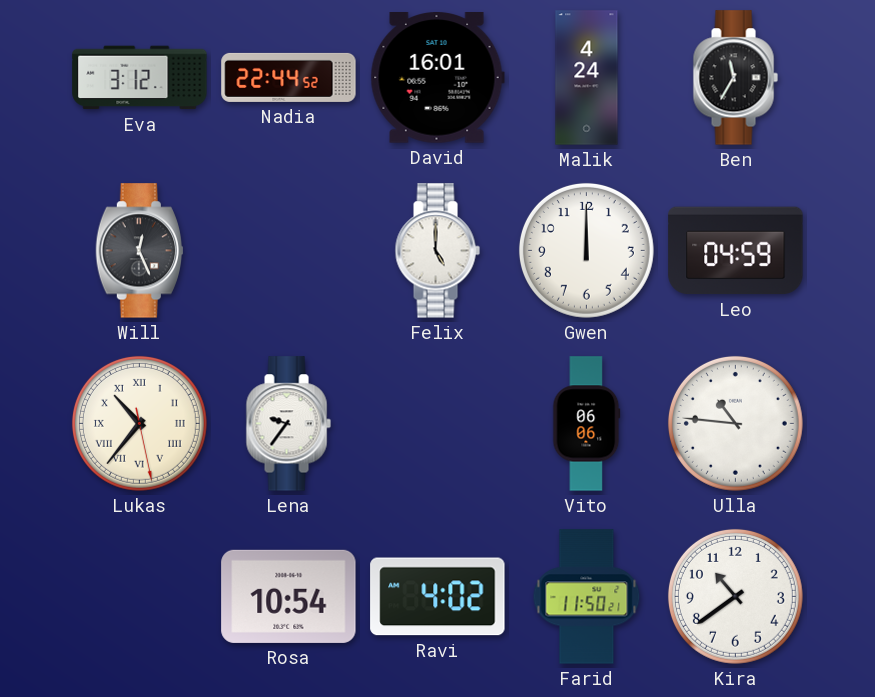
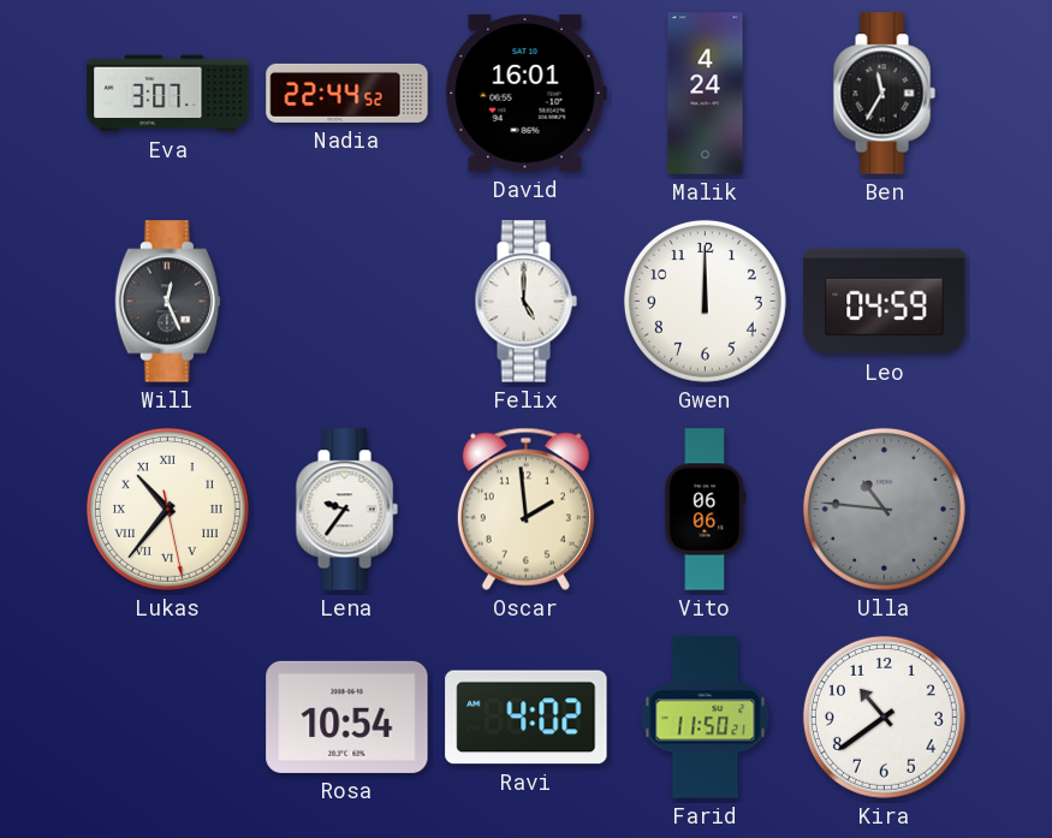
Eva: 3:12 -> 3:07 (168, 94)
Oscar: none -> 1:59 (525, 509)
Ulla dial: white -> grey (884, 509)
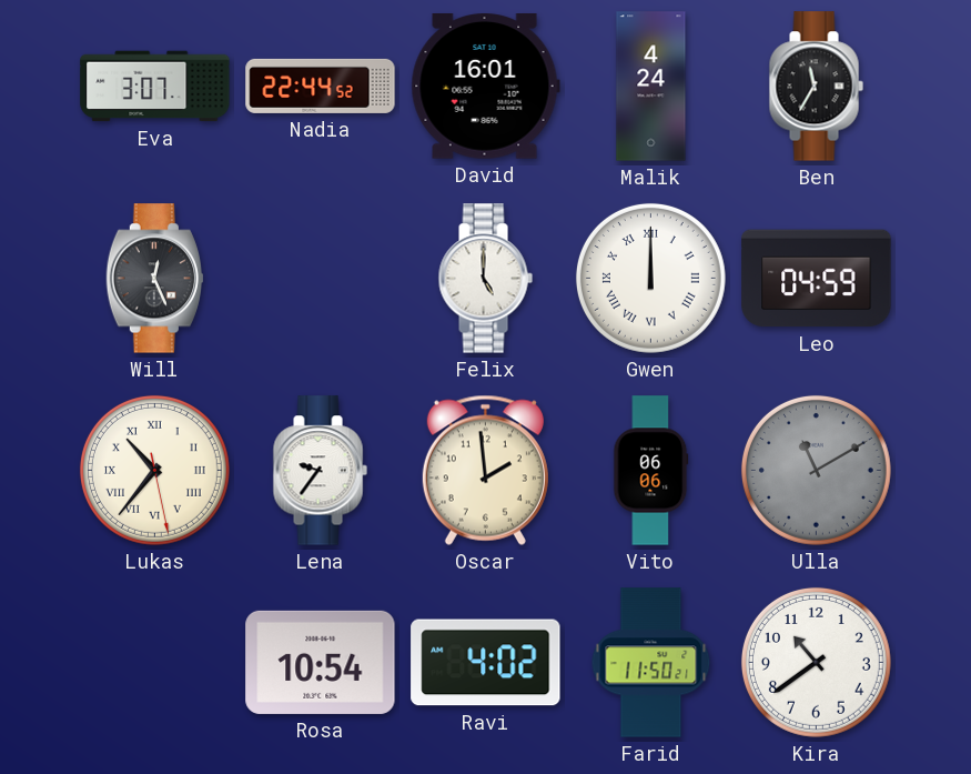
Gwen numerals: Arabic -> Roman (650, 278)
Ulla: 10:46 -> 11:10 (816, 470)
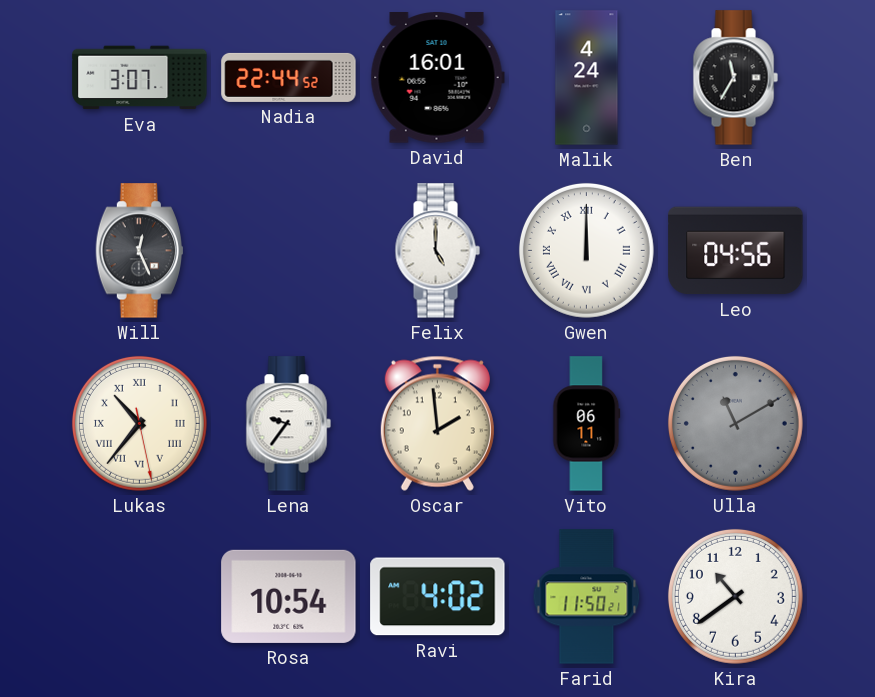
Leo: 04:59 -> 04:56 (736, 251)
Vito: 06:06 -> 06:11 (587, 424)
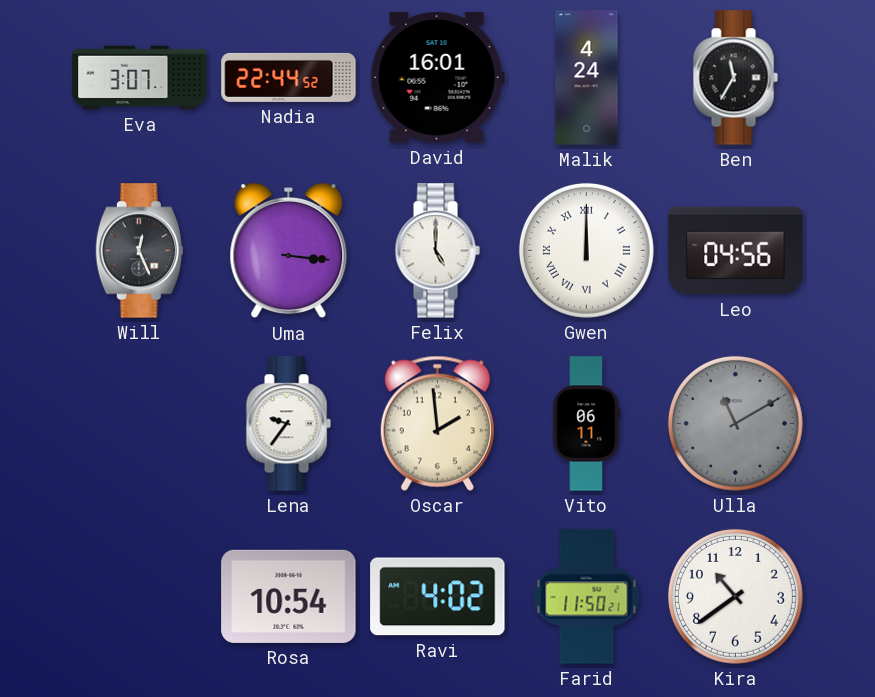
Uma: none -> 3:16 (289, 251)
Lukas: 10:36 -> none (139, 423)
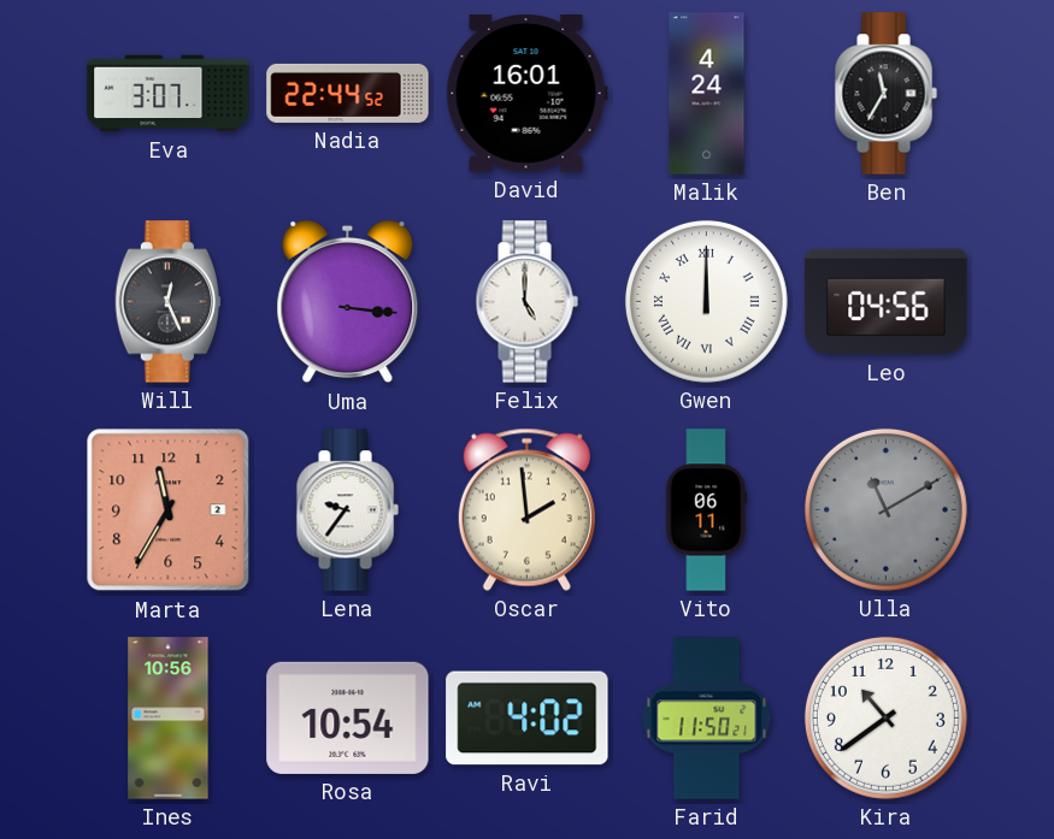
Marta: none -> 11:35 (169, 510)
Ines: none -> 10:56 (169, 719)
